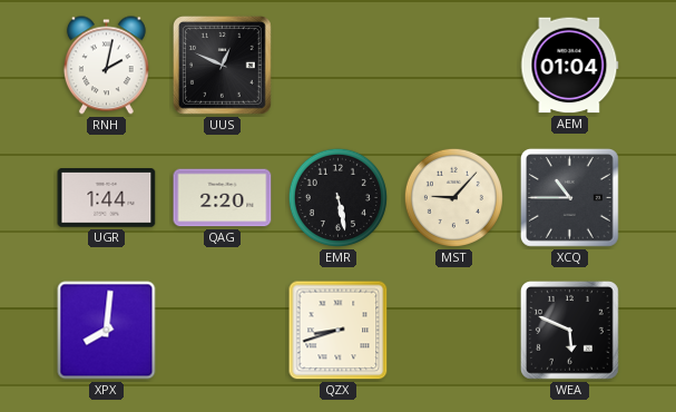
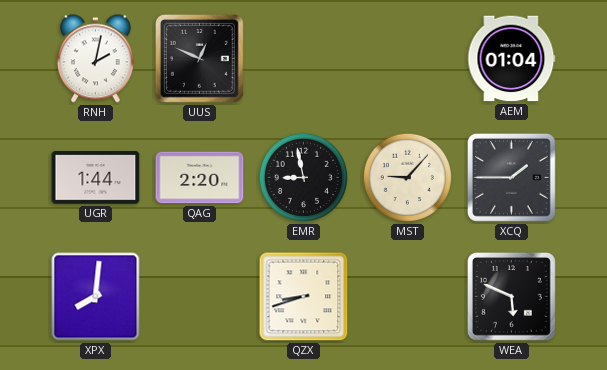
EMR: 5:28 -> 8:58 (303, 177)
XCQ: 10:45 -> 1:45 (511, 177)
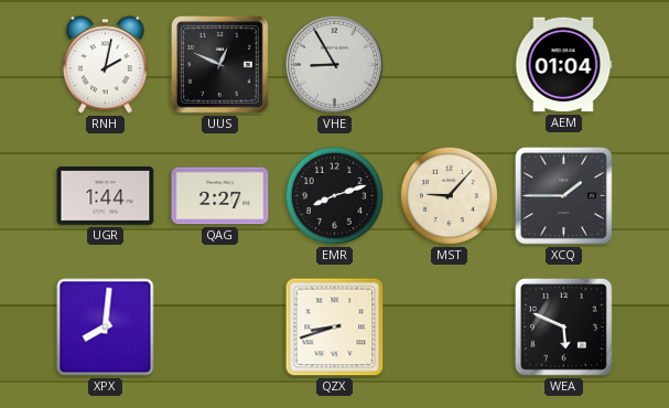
VHE: none -> 8:55 (334, 64)
QAG: 2:20 -> 2:27 (220, 196)
EMR: 8:58 -> 8:12 (334, 195)
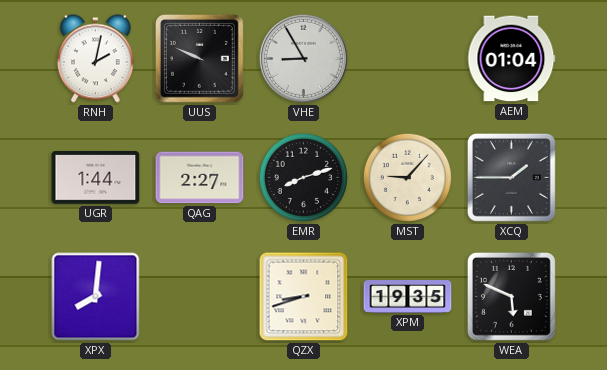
UUS: 12:49 -> 9:49 (199, 58)
XPM: none -> 19:35 (408, 297)
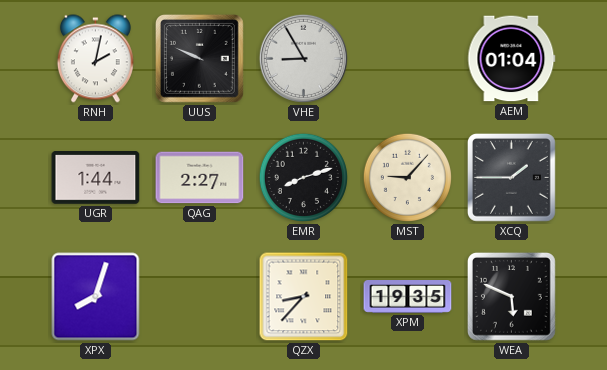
XPX: 8:01 -> 8:03 (96, 297)
QZX: 8:42 -> 8:37 (304, 297)
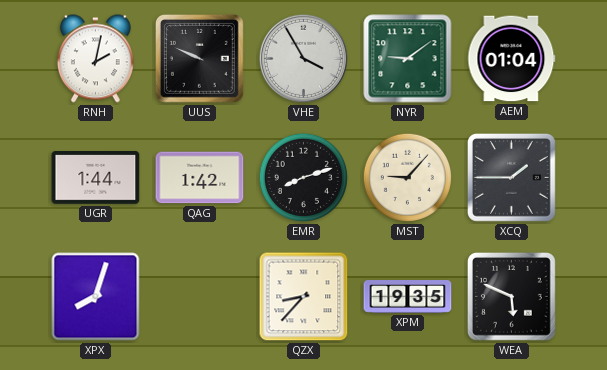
VHE: 8:55 -> 3:55 (303, 58)
NYR: none -> 9:09 (408, 59)
QAG: 2:27 -> 1:42 (200, 178)
